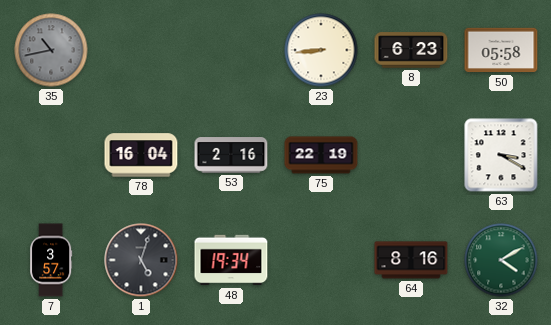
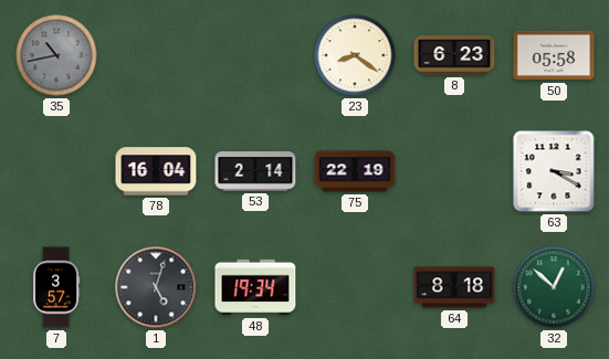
23: 8:44 -> 8:21 (355, 55)
53: 2:16 -> 2:14 (255, 171)
64: 8:16 -> 8:18 (454, 287)
32: 4:10 -> 12:52 (554, 287)
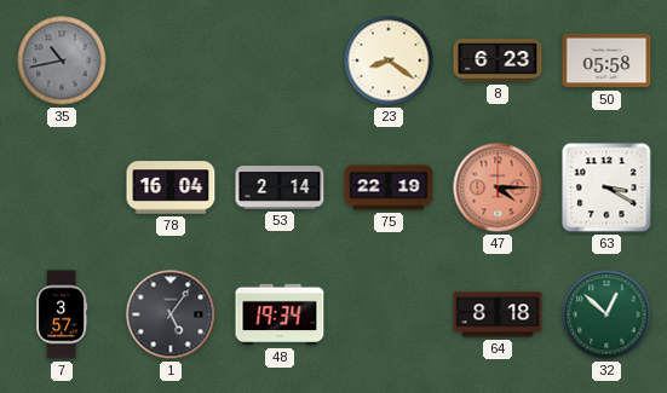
47: none -> 4:15 (498, 187)
1: 5:03 -> 5:06 (171, 314)
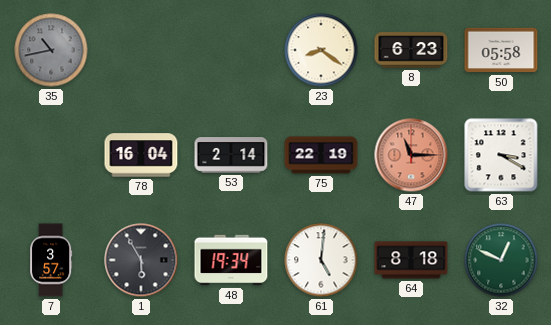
47: 4:15 -> 11:15 (411, 155)
1: 5:06 -> 5:55 (141, 260)
61: none -> 5:01 (321, 260)
32: 12:52 -> 12:49 (501, 260)
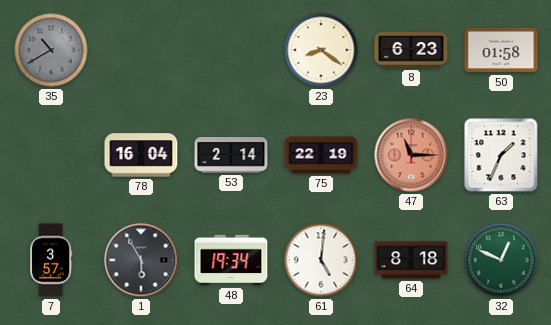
35: 10:43 -> 10:40 (51, 50)
50: 05:58 -> 01:58 (501, 50)
63: 3:20 -> 1:34 (501, 155)
